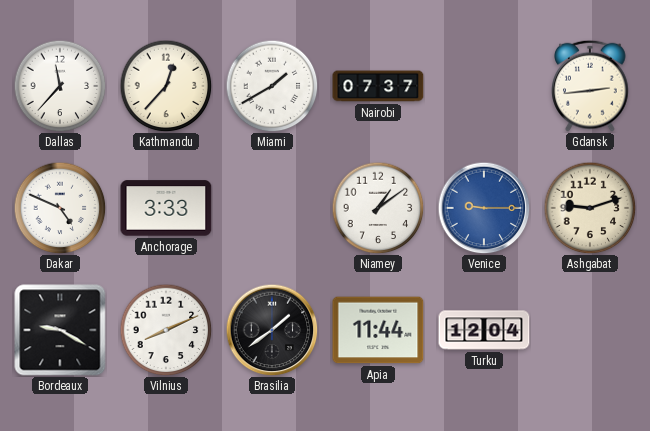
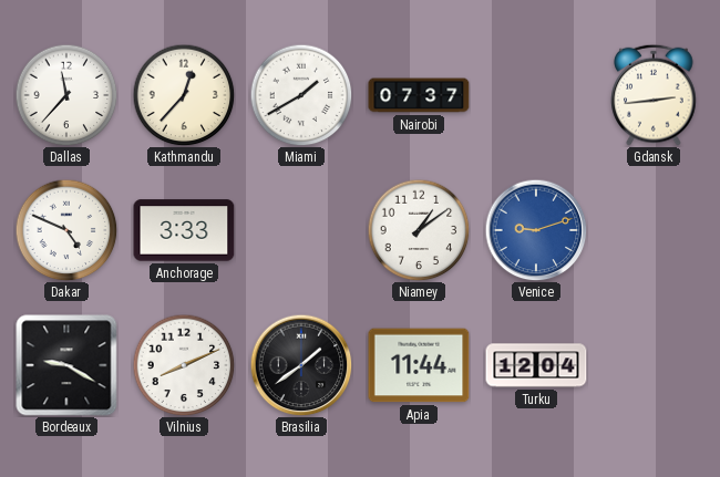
Venice: 9:15 -> 9:12 (536, 230)
Ashgabat: 9:12 -> none (590, 208)
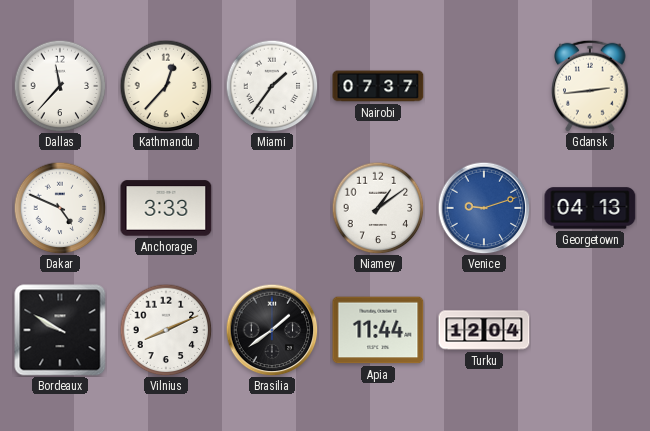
Miami: 1:40 -> 1:36 (272, 86)
Georgetown: none -> 04:13 (590, 208)
Bordeaux: 9:20 -> 9:50 (60, 330)
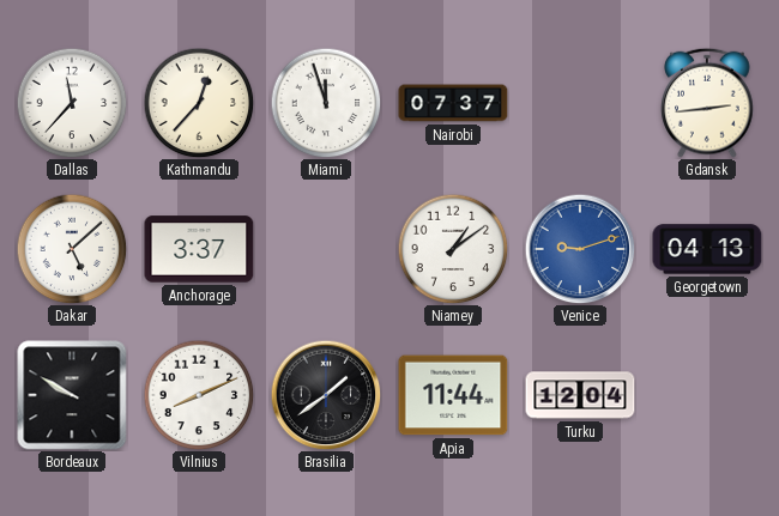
Miami: 1:36 -> 11:57 (326, 103)
Dakar: 4:49 -> 5:08 (72, 249)
Anchorage: 3:33 -> 3:37 (199, 249)
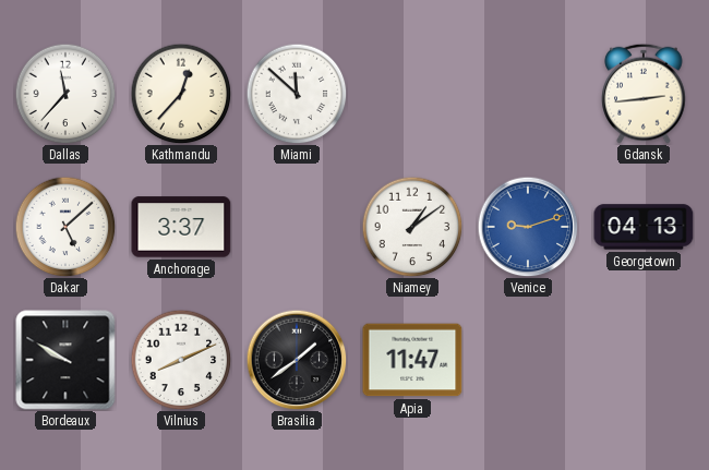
Miami: 11:57 -> 11:52 (297, 94)
Nairobi: 07:37 -> none (453, 103)
Apia: 11:44 -> 11:47 (412, 360)
Turku: 12:04 -> none (580, 395)
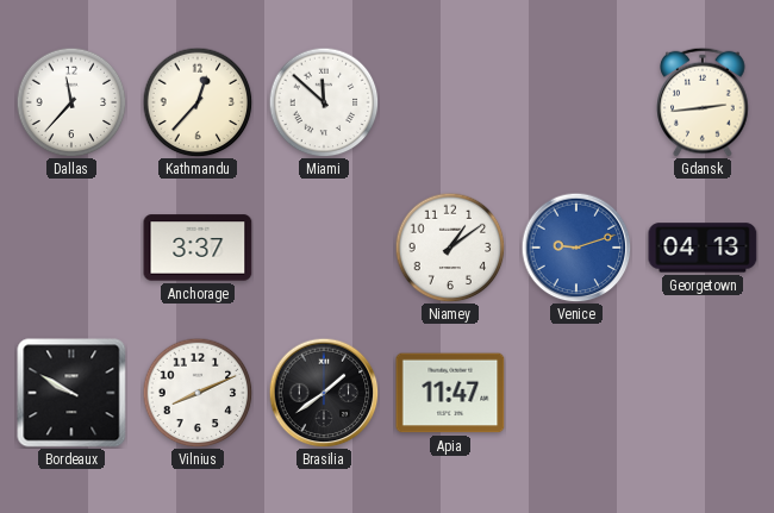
Dakar: 5:08 -> none (65, 227)
